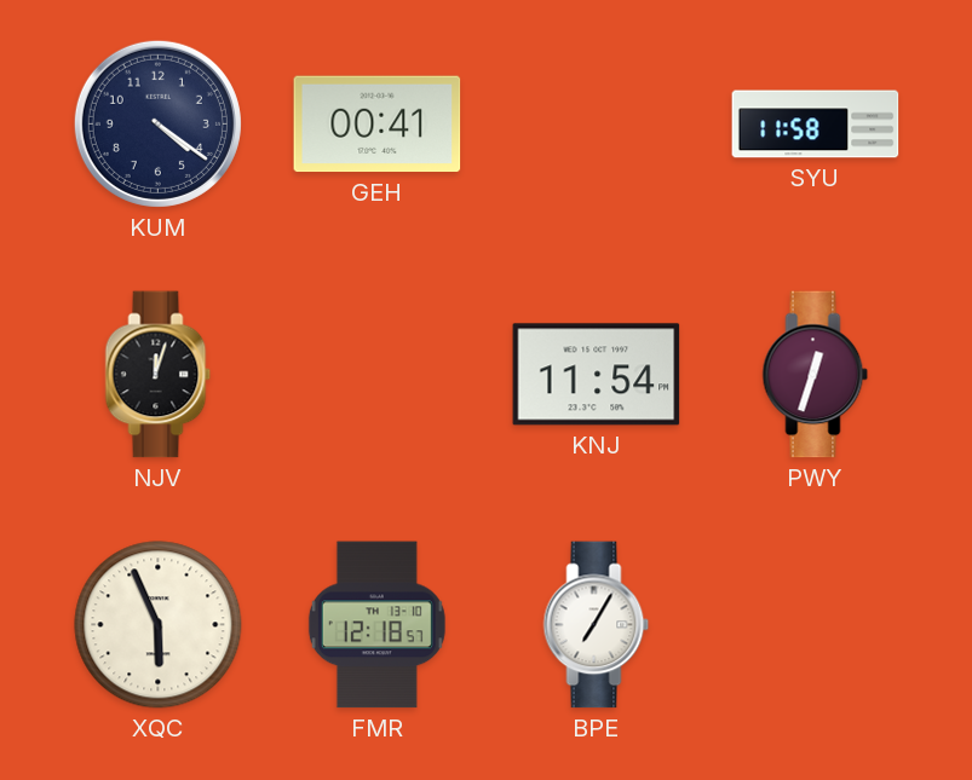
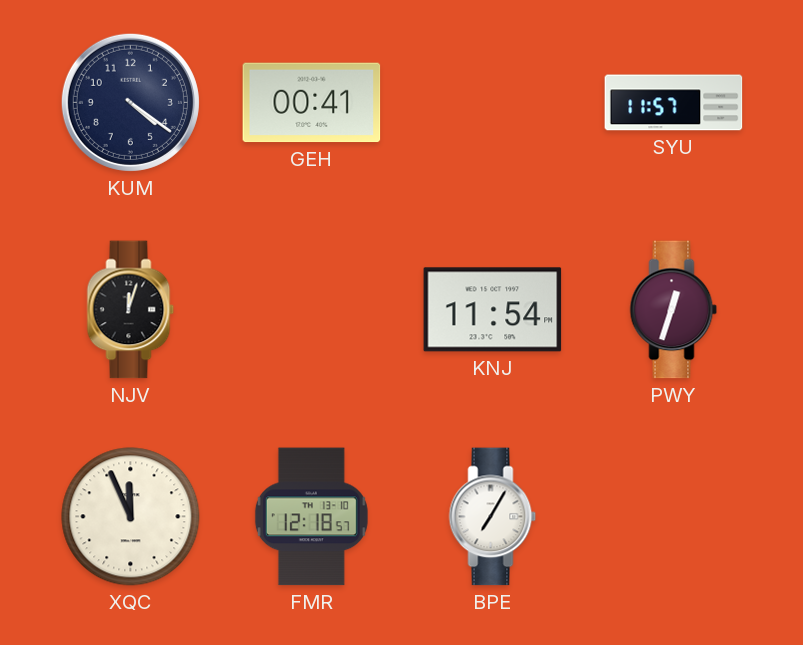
SYU: 11:58 -> 11:57 (674, 103)
XQC: 5:56 -> 11:56 (131, 517)
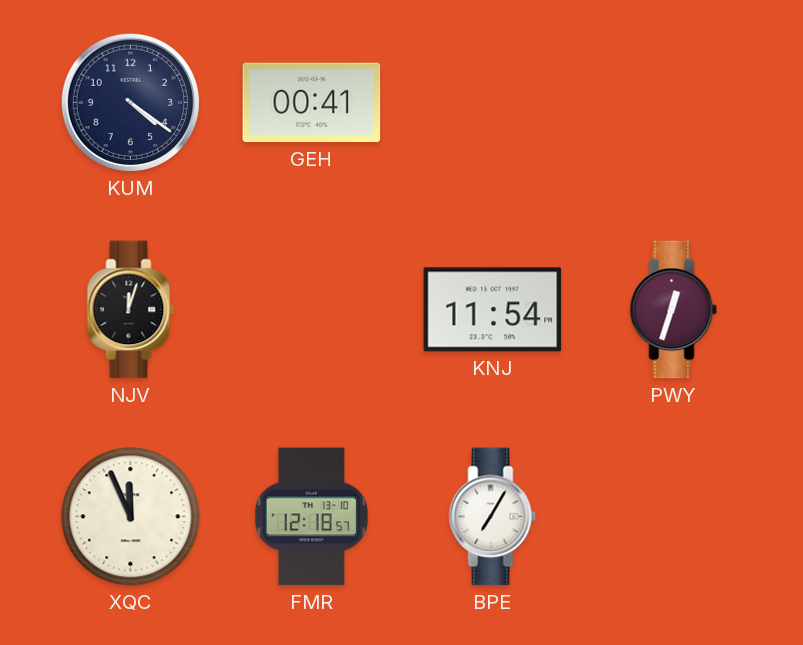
SYU: 11:57 -> none (674, 103)
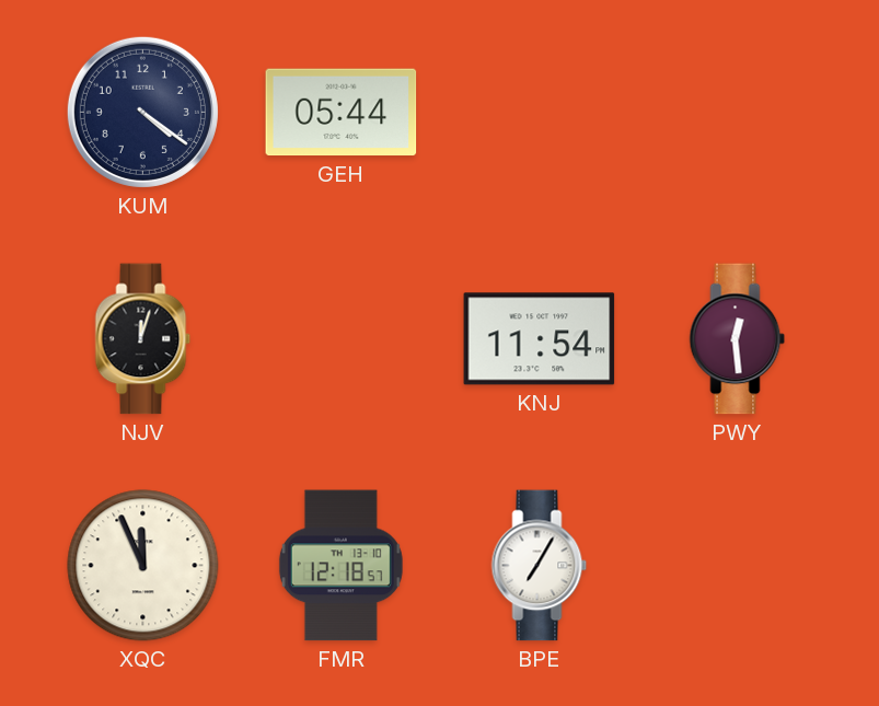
GEH: 00:41 -> 05:44 (342, 113)
PWY: 12:33 -> 12:29 (738, 339)
